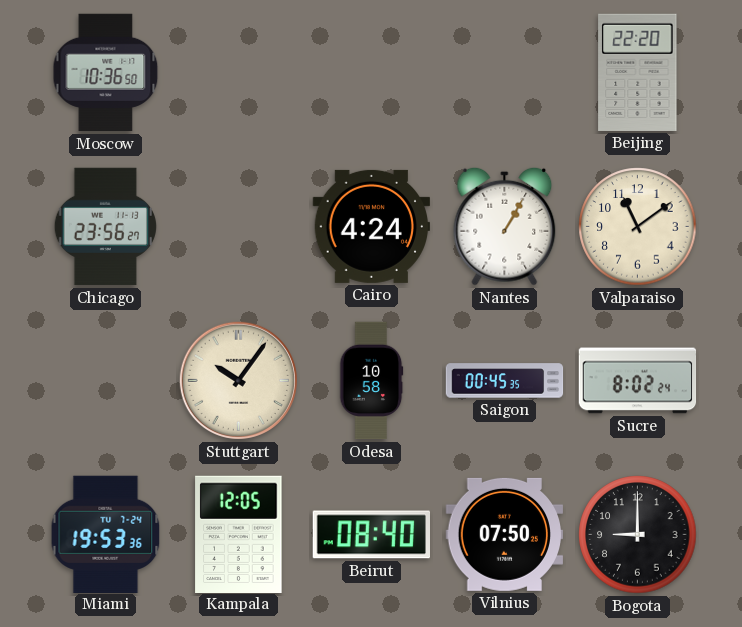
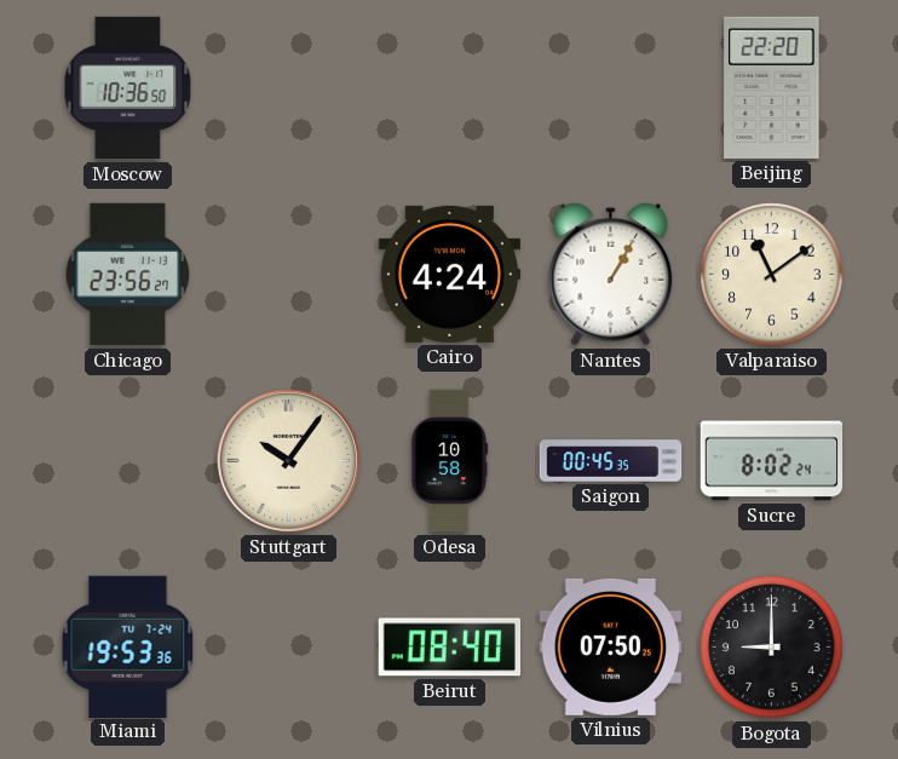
Kampala: 12:05 -> none (239, 534)
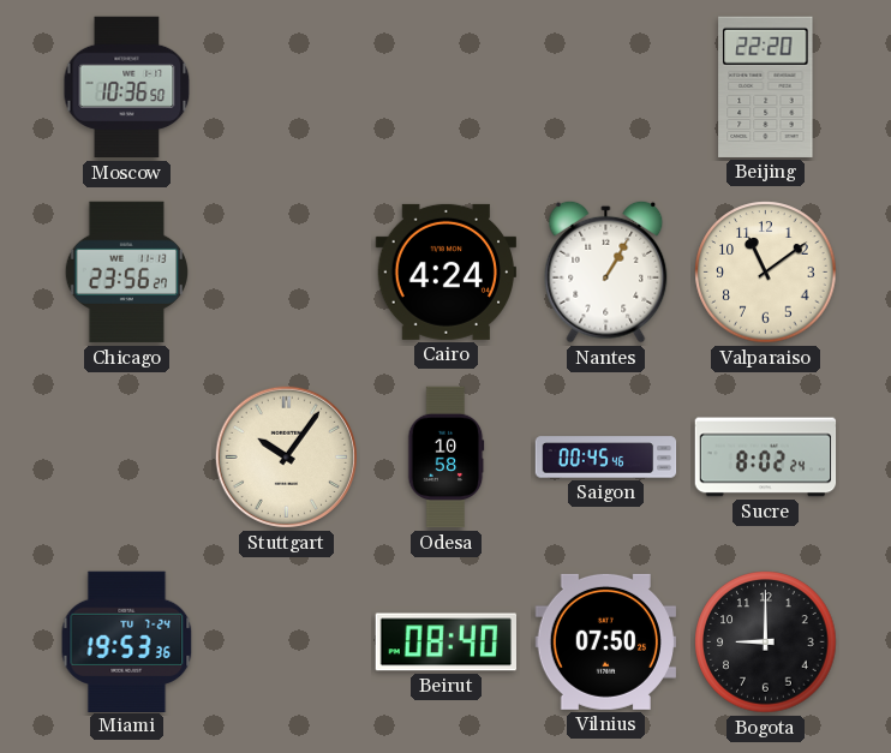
Saigon: 00:45:35 -> 00:45:46 (606, 458)
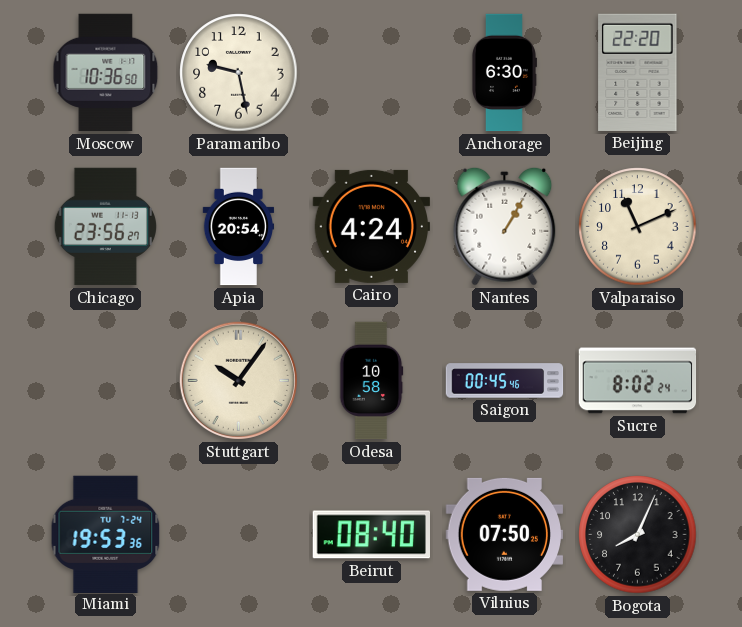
Paramaribo: none -> 9:28 (239, 73)
Anchorage: none -> 6:30 (504, 73)
Apia: none -> 20:54 (239, 227)
Valparaiso: 11:09 -> 11:11 (638, 227)
Bogota: 9:00 -> 8:04 (638, 535)
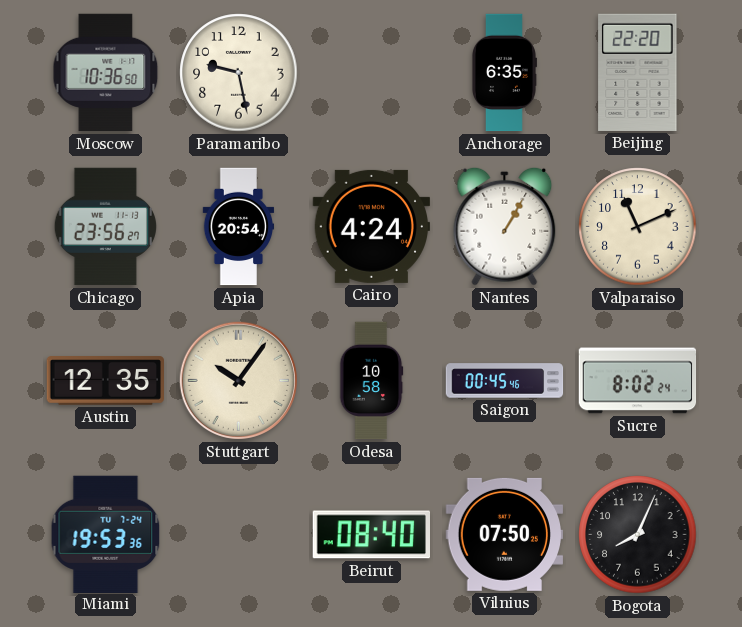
Anchorage: 6:30 -> 6:35 (504, 73)
Austin: none -> 12:35 (106, 381)
